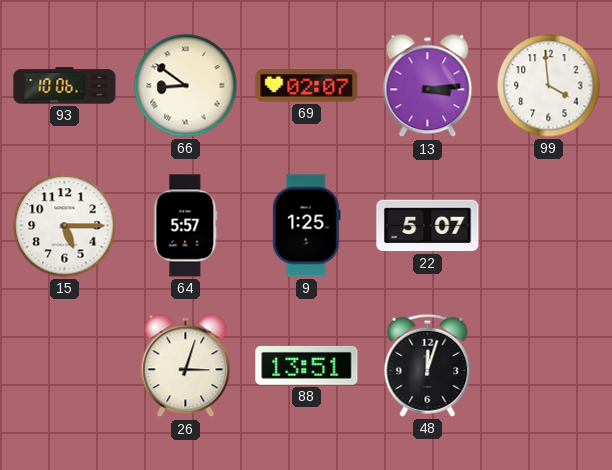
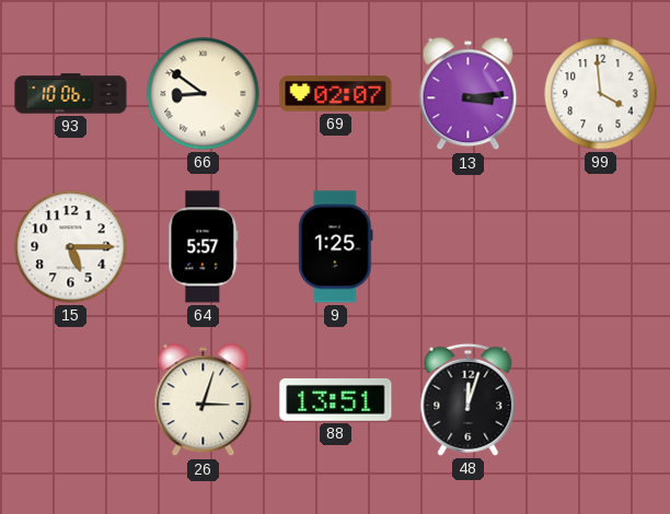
22: 5:07 -> none (428, 226)
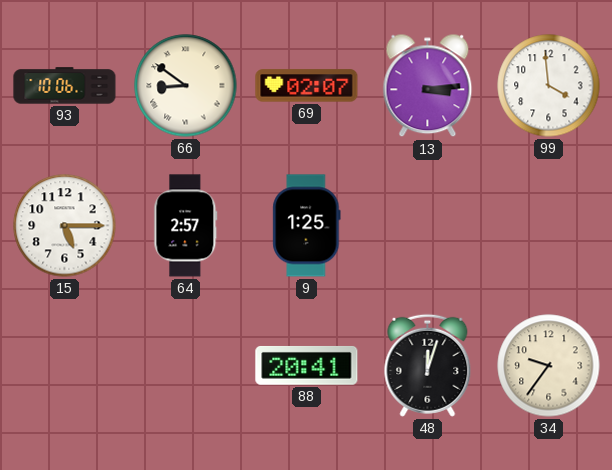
64: 5:57 -> 2:57 (186, 226)
26: 3:03 -> none (204, 400)
88: 13:51 -> 20:41 (307, 365)
34: none -> 9:36 (549, 366)
